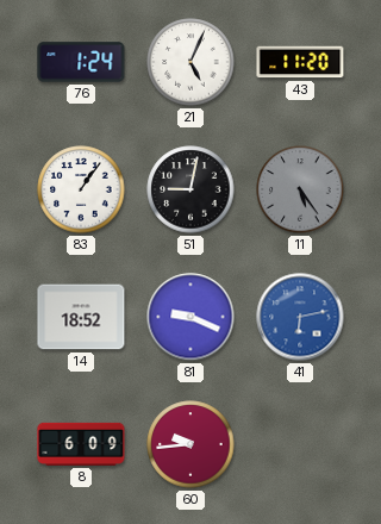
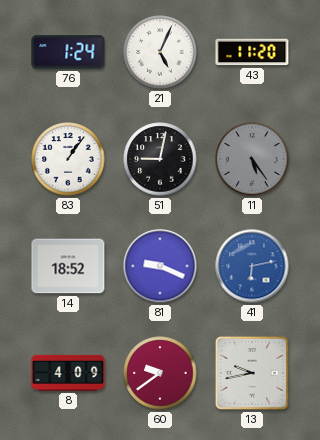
8: 6:09 -> 4:09 (68, 373)
60: 9:44 -> 9:39 (160, 373)
13: none -> 9:43 (252, 373)
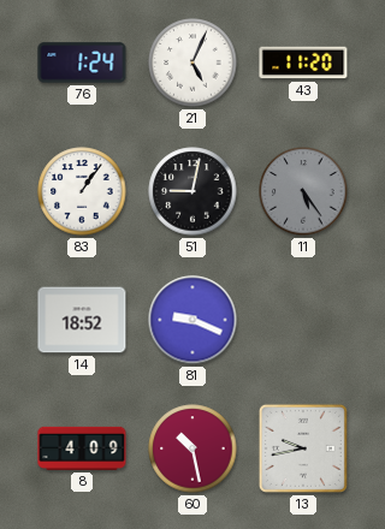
41: 6:13 -> none (252, 266)
60: 9:39 -> 10:28 (192, 448)
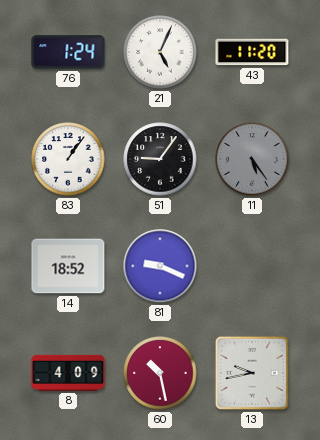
51: 9:02 -> 9:06 (160, 159)
